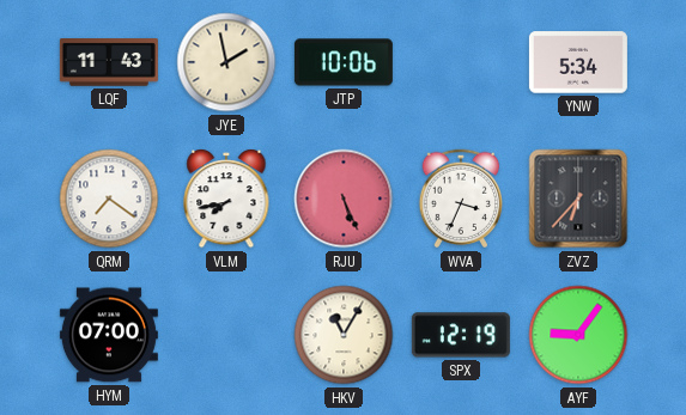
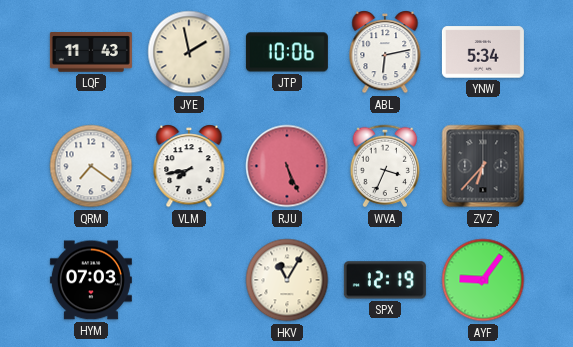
ABL: none -> 6:13 (385, 52)
HYM: 07:00 -> 07:03 (91, 280)
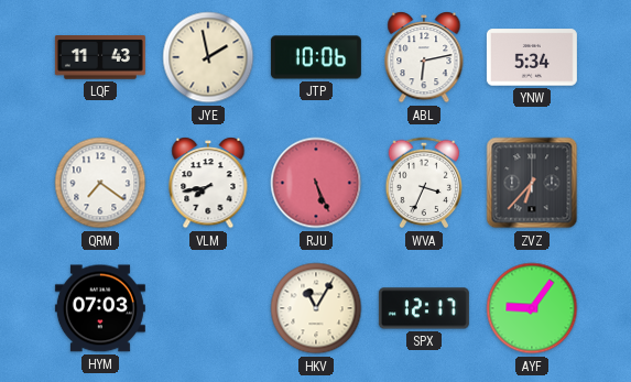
SPX: 12:19 -> 12:17 (424, 308)
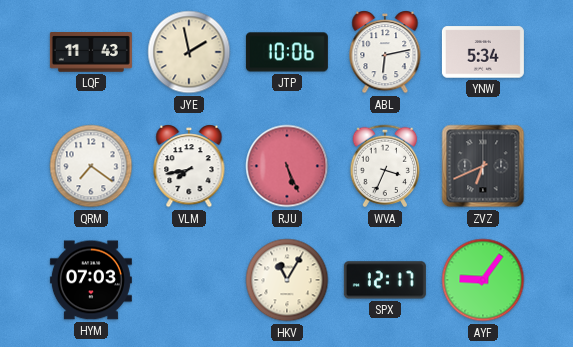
ZVZ: 6:37 -> 6:41 (483, 166)
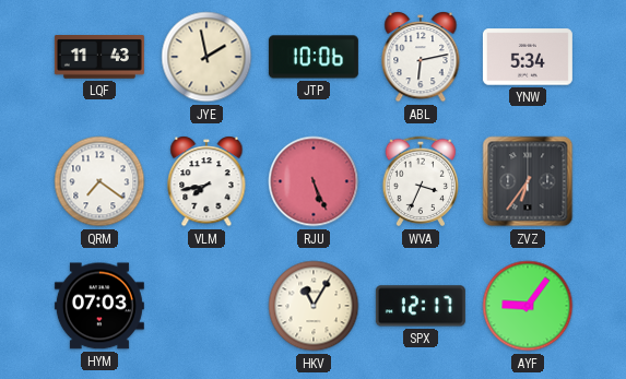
ZVZ: 6:41 -> 6:36 (528, 181)
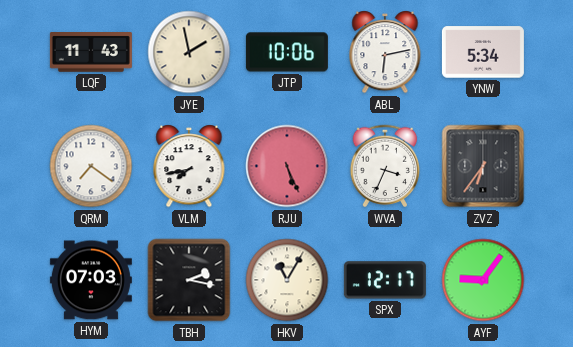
TBH: none -> 2:17 (189, 280)
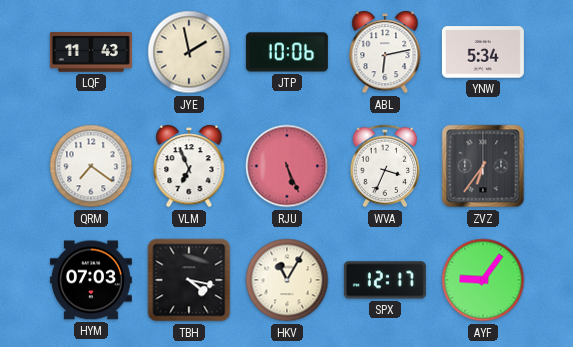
VLM: 7:43 -> 6:56 (189, 166)
TBH: 2:17 -> 4:17 (189, 280)
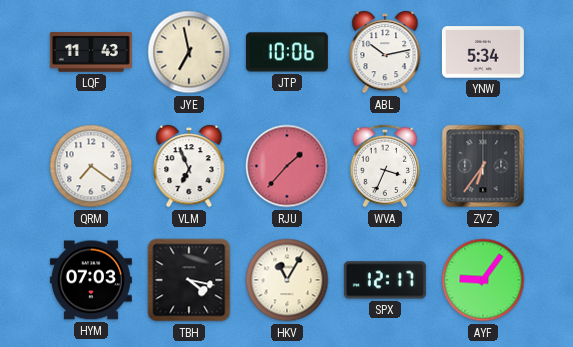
JYE: 1:58 -> 6:58 (189, 52)
ABL: 6:13 -> 10:13 (385, 52)
RJU: 5:26 -> 1:37 (287, 166)
